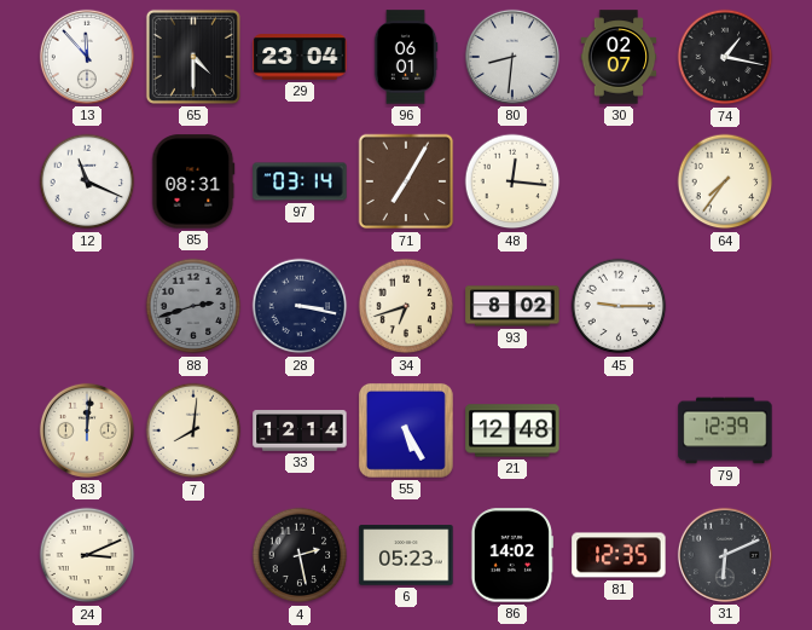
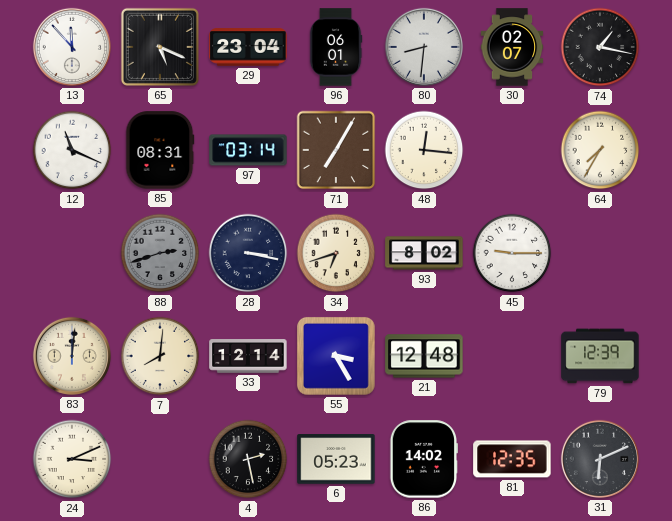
65: 4:30 -> 5:19 (160, 47)
64: 7:36 -> 7:35 (600, 150)
55: 5:25 -> 3:25 (336, 356)
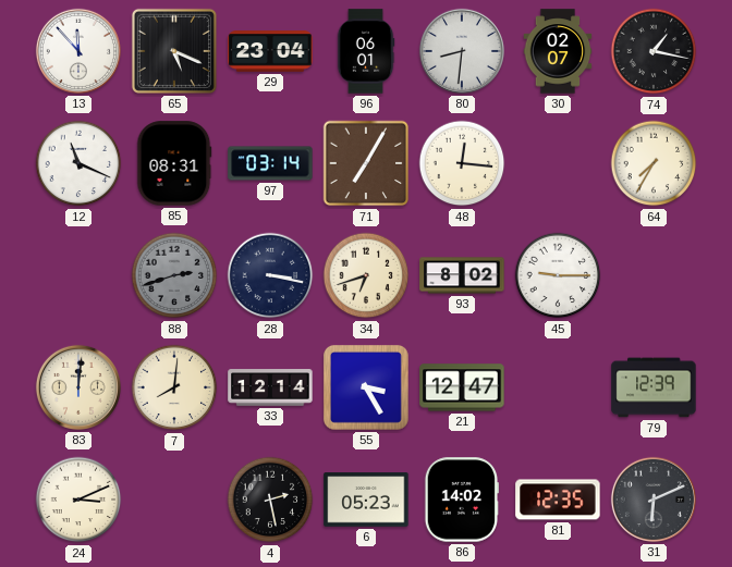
21: 12:48 -> 12:47 (462, 387)
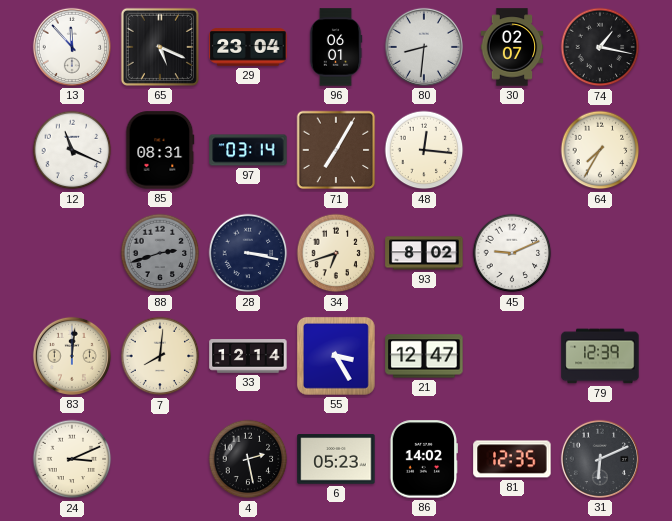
45: 9:15 -> 9:11 (512, 253)
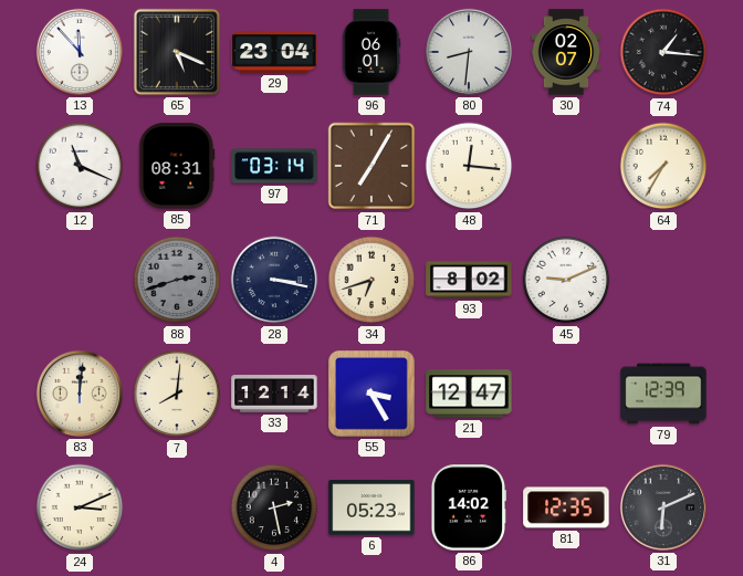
74: 1:17 -> 1:16 (663, 52)
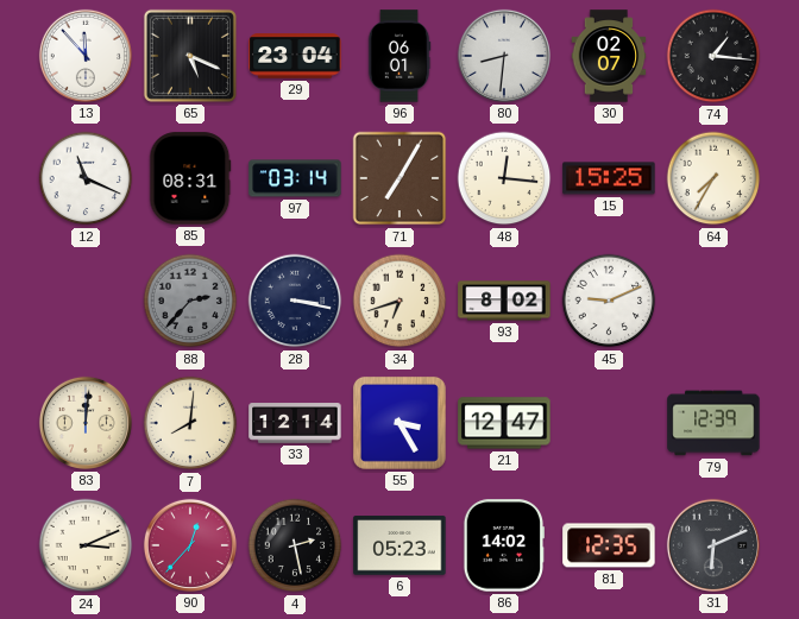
15: none -> 15:25 (609, 178)
88: 2:42 -> 2:37 (190, 301)
90: none -> 12:37 (190, 545)
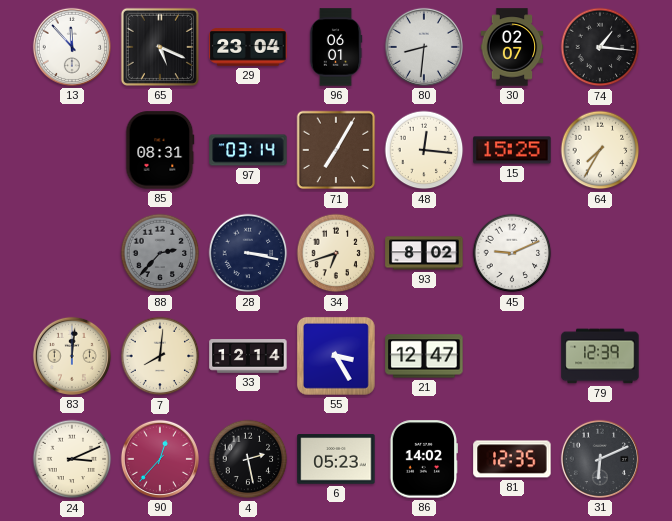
12: 11:19 -> none (86, 178)
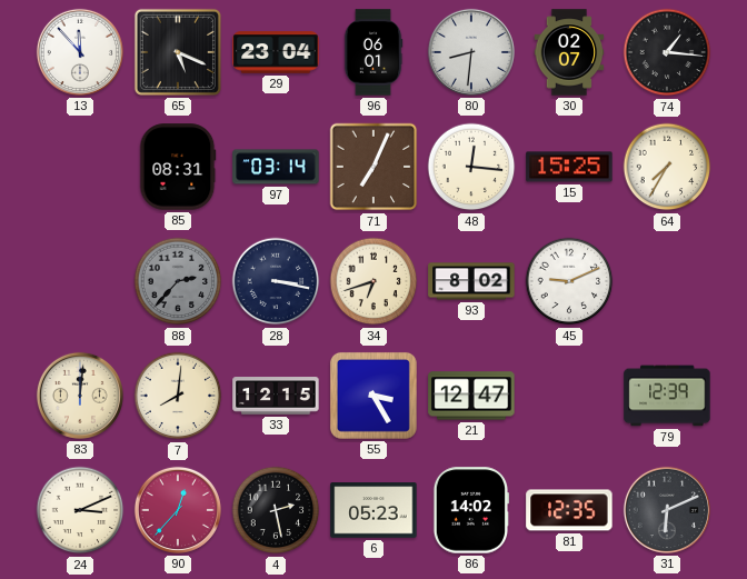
71: 7:05 -> 7:04 (373, 167)
33: 12:14 -> 12:15 (276, 396)
